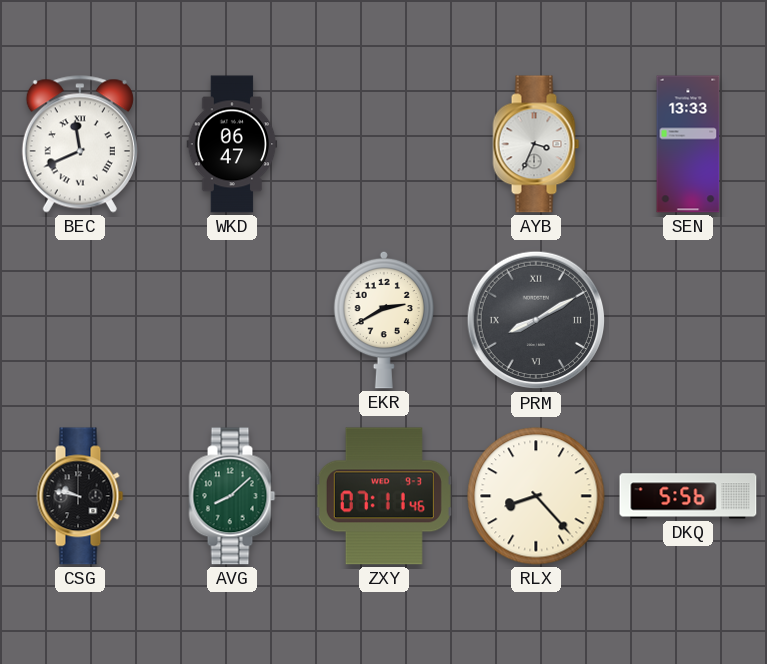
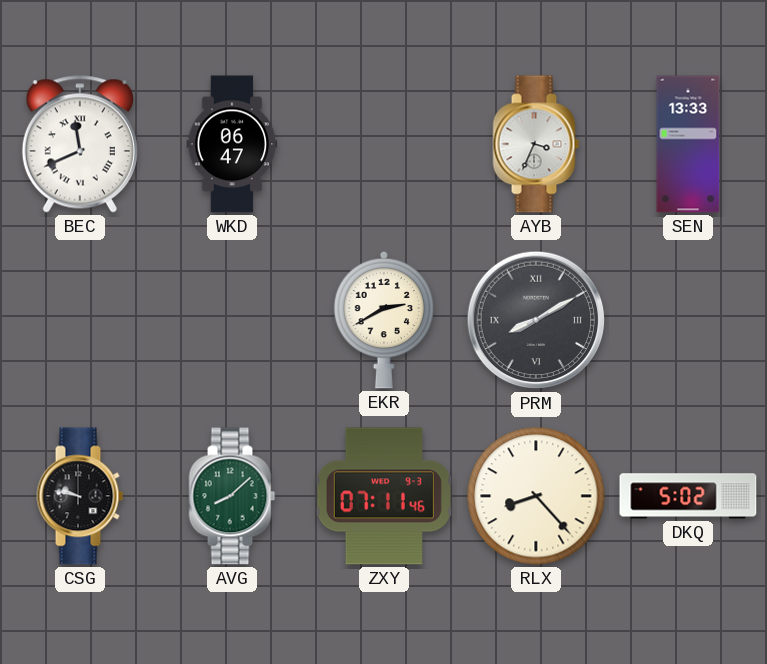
DKQ: 5:56 -> 5:02 (688, 496)
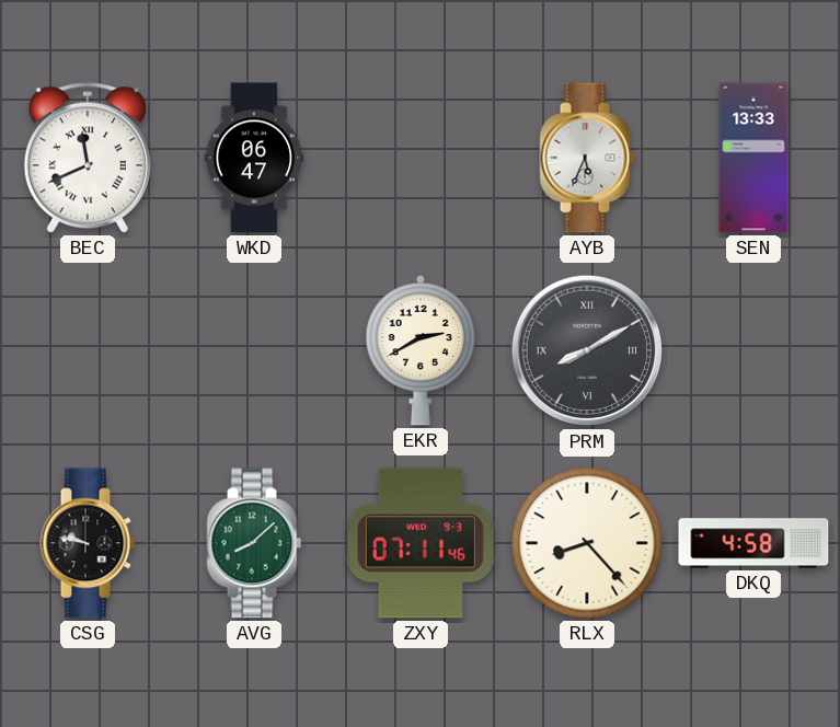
AYB: 3:34 -> 5:34 (587, 158)
DKQ: 5:02 -> 4:58 (753, 543)
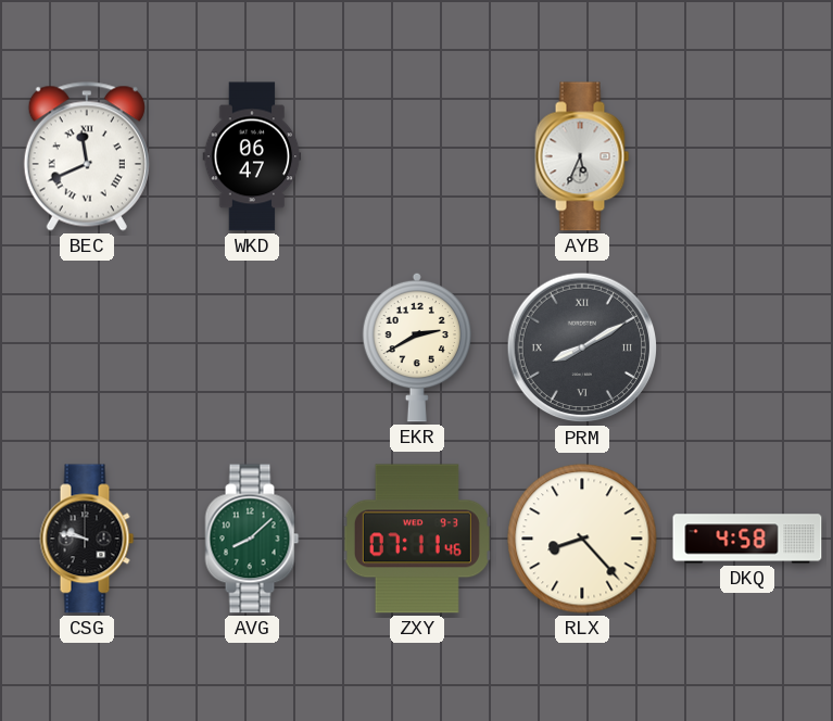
SEN: 13:33 -> none (753, 158)
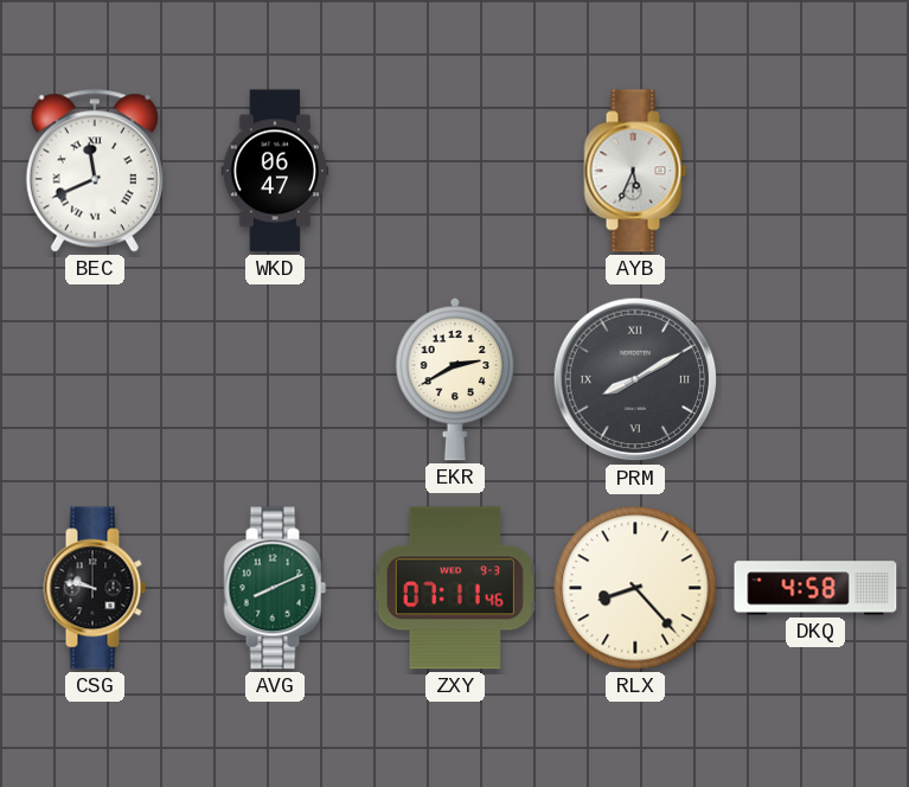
AVG: 8:08 -> 8:11 (275, 588)
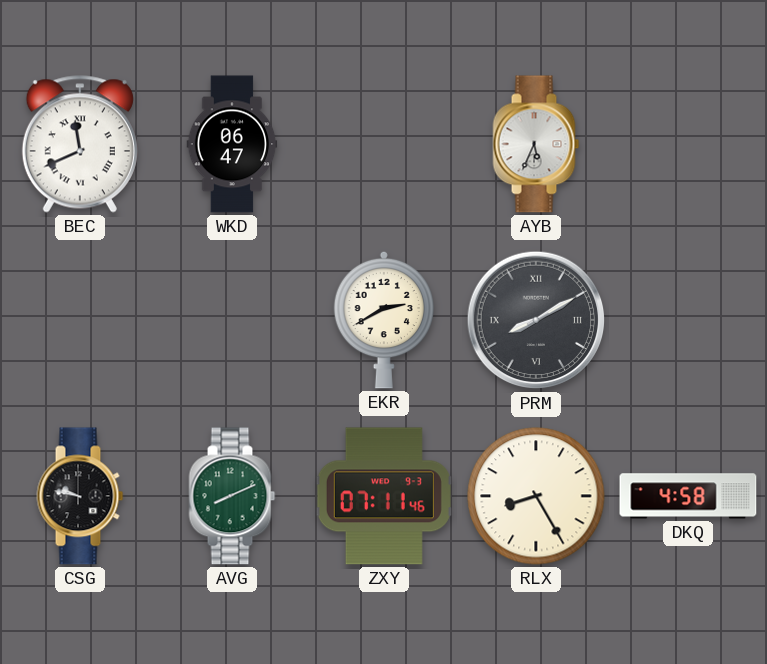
RLX: 8:23 -> 8:25 (536, 496)
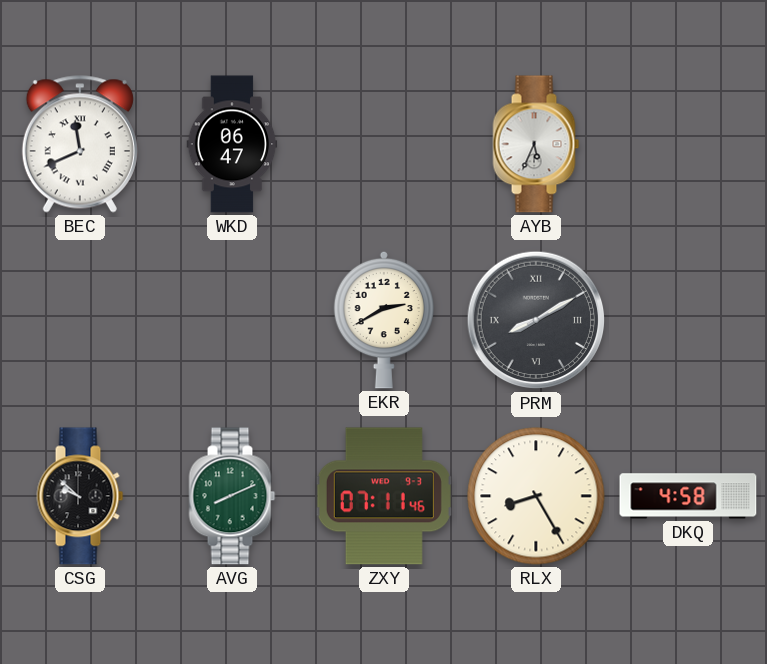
CSG: 9:47 -> 9:52 (80, 496)
